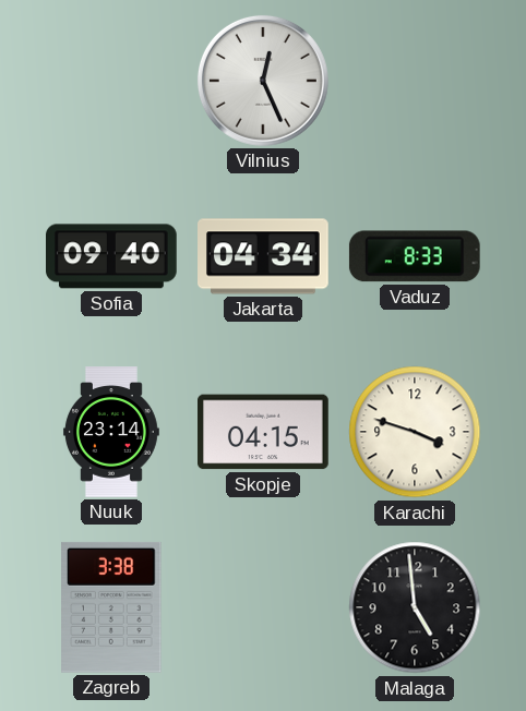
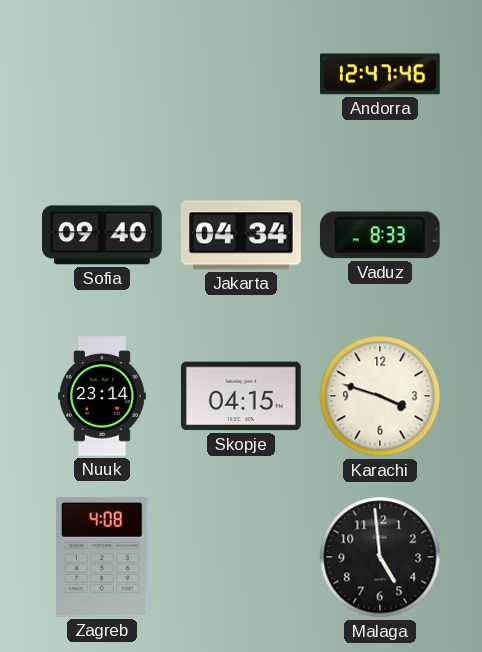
Vilnius: 12:26 -> none (263, 81)
Andorra: none -> 12:47 (381, 74)
Zagreb: 3:38 -> 4:08 (102, 557)
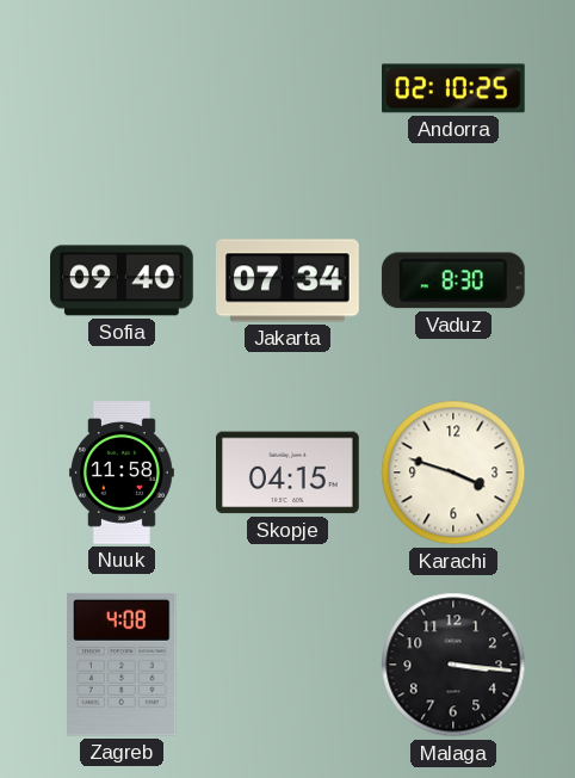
Andorra: 12:47 -> 02:10 (455, 88)
Jakarta: 04:34 -> 07:34 (287, 280)
Vaduz: 8:33 -> 8:30 (453, 280)
Nuuk: 23:14 -> 11:58 (122, 473)
Malaga: 4:59 -> 3:16 (453, 665)
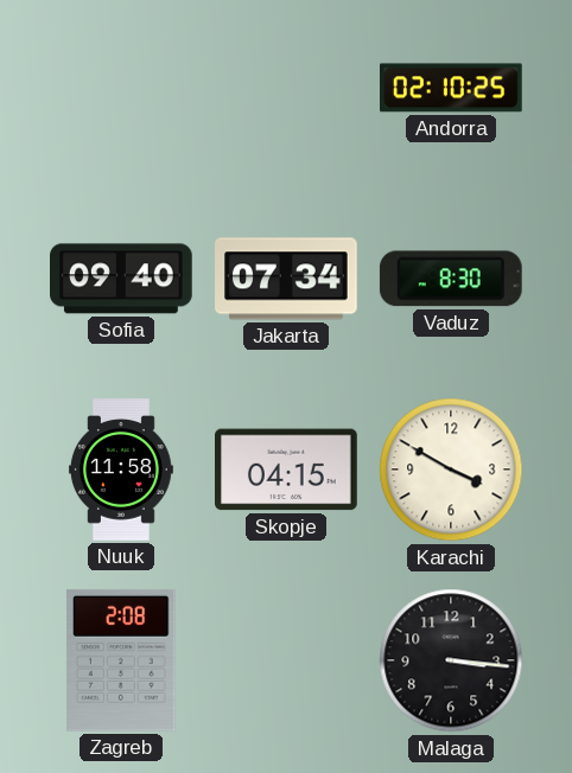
Karachi: 3:48 -> 3:50 (451, 469)
Zagreb: 4:08 -> 2:08 (121, 660)
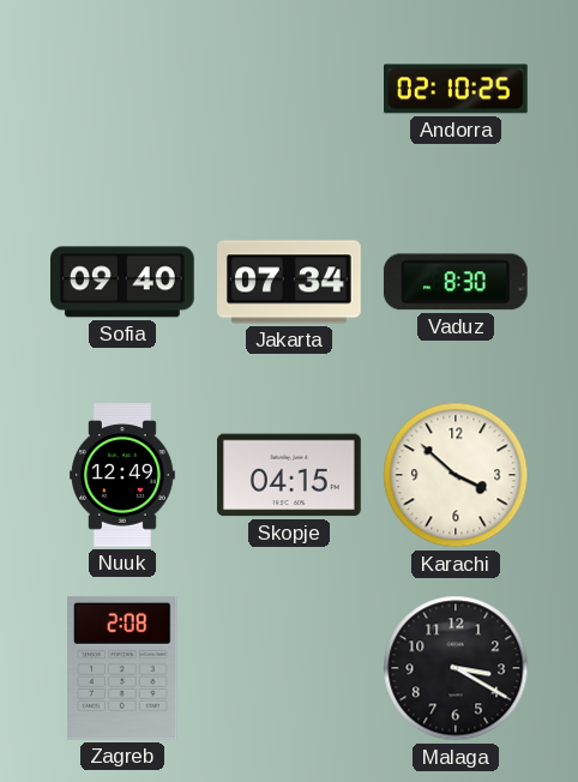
Nuuk: 11:58 -> 12:49 (122, 475)
Karachi: 3:50 -> 3:52 (456, 475)
Malaga: 3:16 -> 3:20 (456, 668)
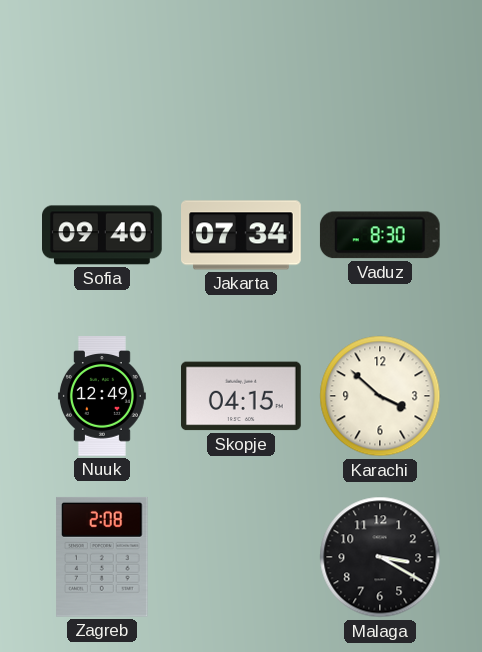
Andorra: 02:10 -> none (457, 89)
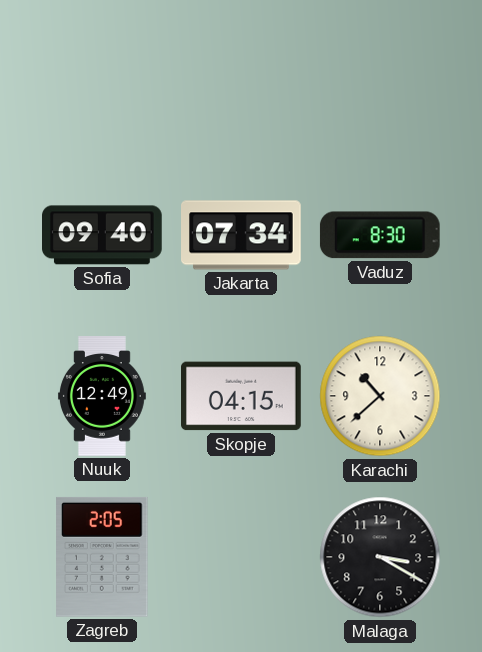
Karachi: 3:52 -> 10:38 (380, 396)
Zagreb: 2:08 -> 2:05 (102, 557)
